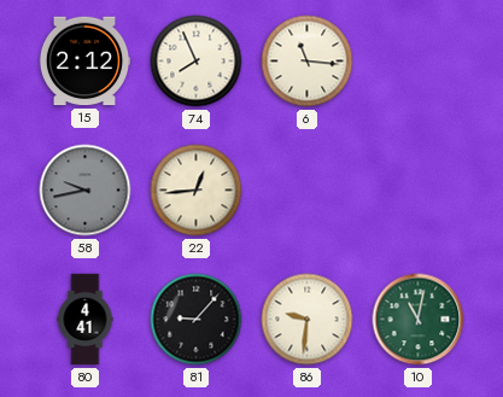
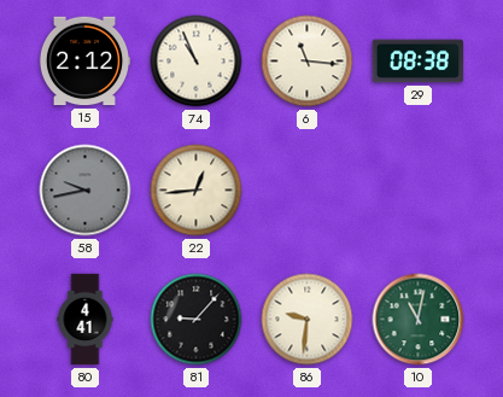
74: 7:56 -> 10:56 (197, 62)
29: none -> 08:38 (419, 62)
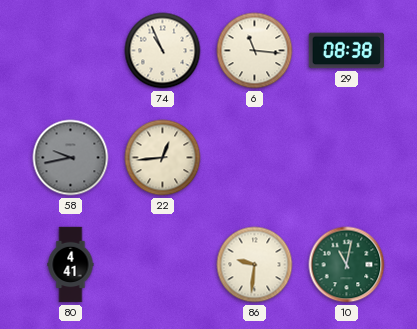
15: 2:12 -> none (84, 62)
81: 9:07 -> none (197, 320)
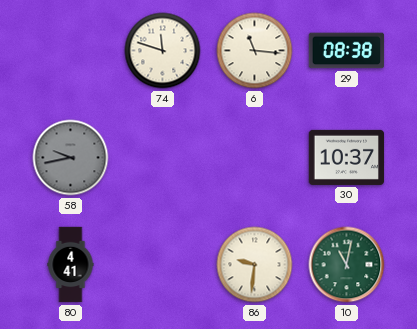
74: 10:56 -> 11:48 (163, 51)
22: 12:44 -> none (163, 158)
30: none -> 10:37 (347, 157)
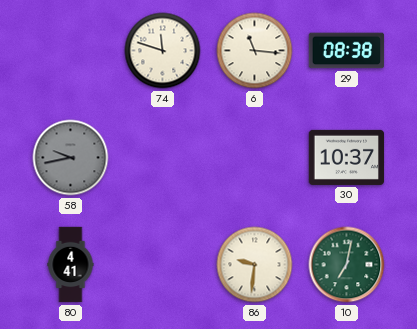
10: 11:02 -> 7:02 (347, 265)
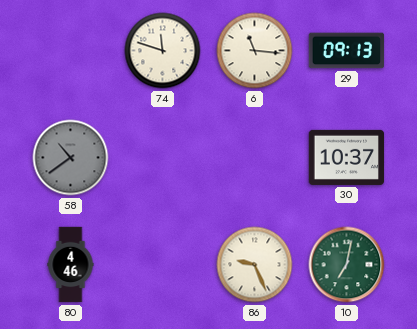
29: 08:38 -> 09:13 (347, 51)
58: 9:43 -> 10:39 (71, 158)
80: 4:41 -> 4:46 (71, 265)
86: 9:31 -> 9:26 (255, 265)
